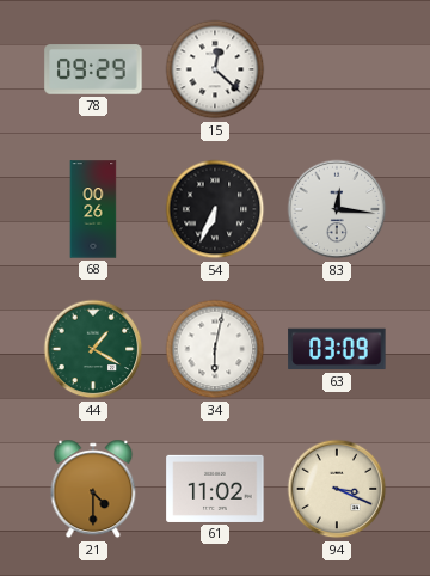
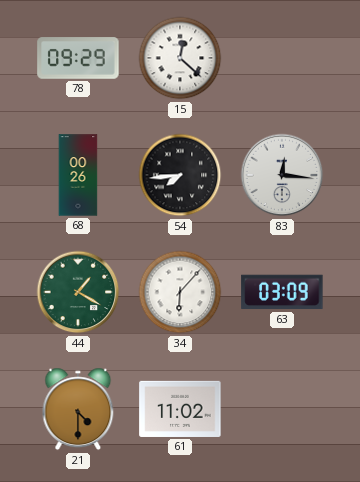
54: 6:34 -> 7:44 (180, 175)
34: 6:02 -> 6:07 (180, 292)
94: 3:19 -> none (337, 489)
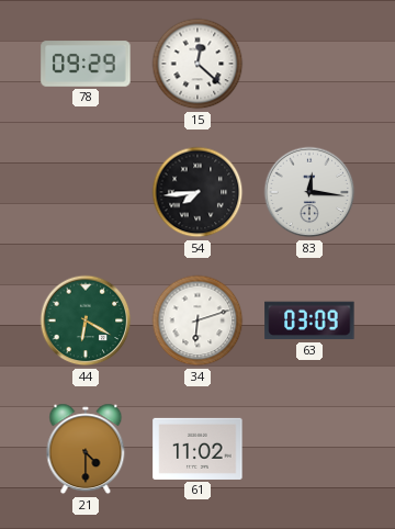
68: 00:26 -> none (78, 175)
44: 1:20 -> 6:20 (86, 320)
34: 6:07 -> 6:12 (198, 320)
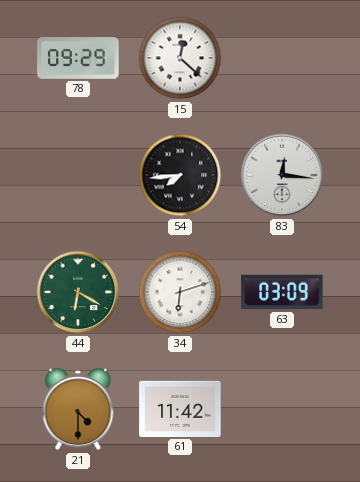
61: 11:02 -> 11:42 (180, 409)
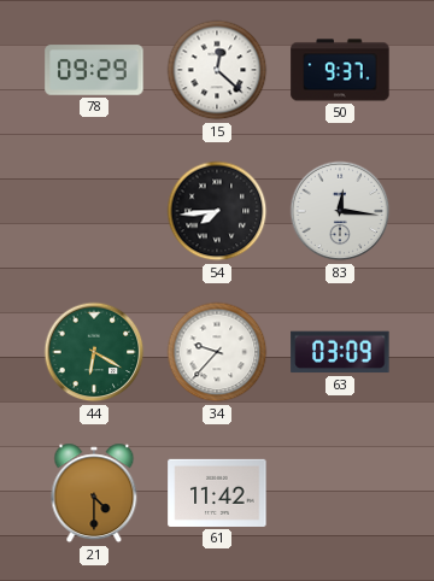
50: none -> 9:37 (340, 70)
34: 6:12 -> 9:37 (217, 352)
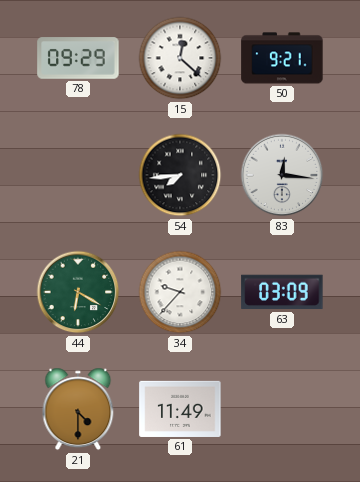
50: 9:37 -> 9:21 (282, 58)
61: 11:42 -> 11:49 (180, 409)
